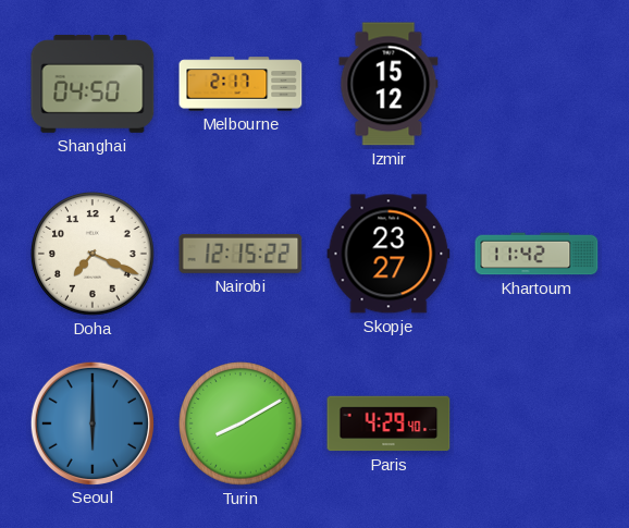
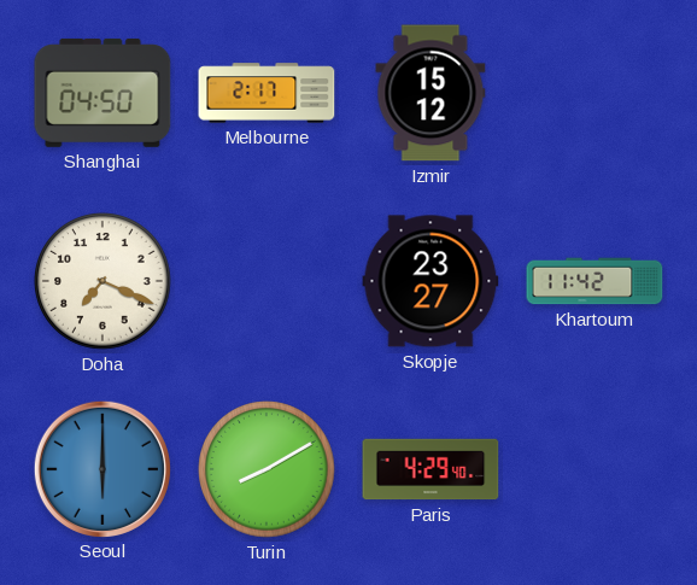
Nairobi: 12:15 -> none (240, 254)
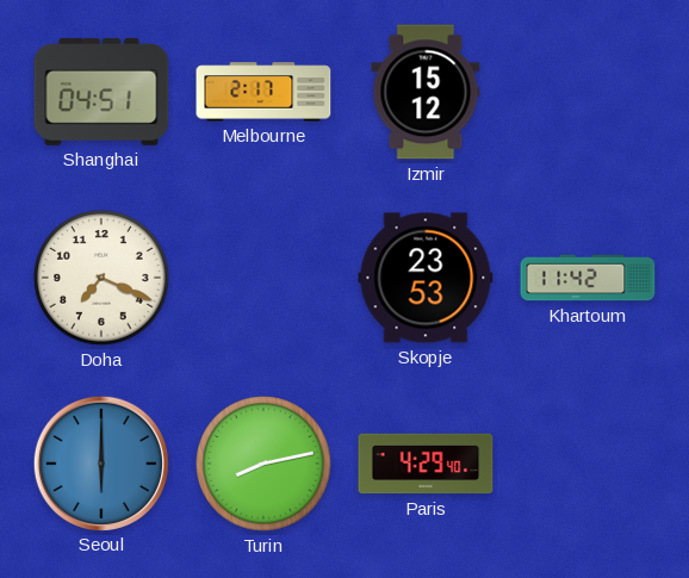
Shanghai: 04:50 -> 04:51 (101, 92)
Skopje: 23:27 -> 23:53 (426, 278)
Turin: 8:10 -> 8:13 (263, 464)
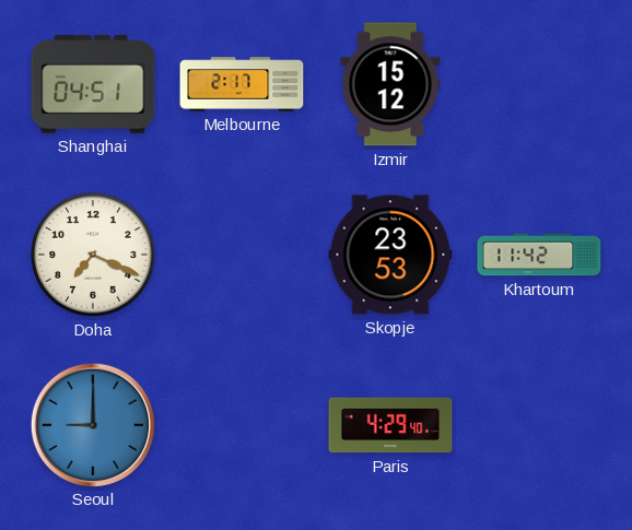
Seoul: 6:00 -> 9:00 (92, 424)
Turin: 8:13 -> none (263, 464)
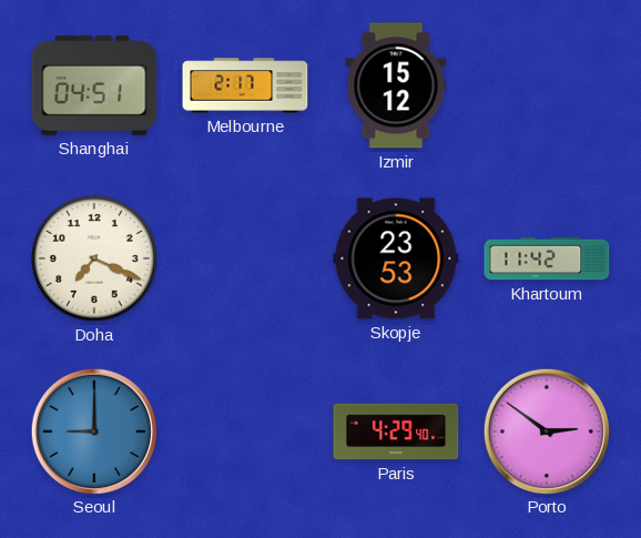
Porto: none -> 2:51 (546, 430)
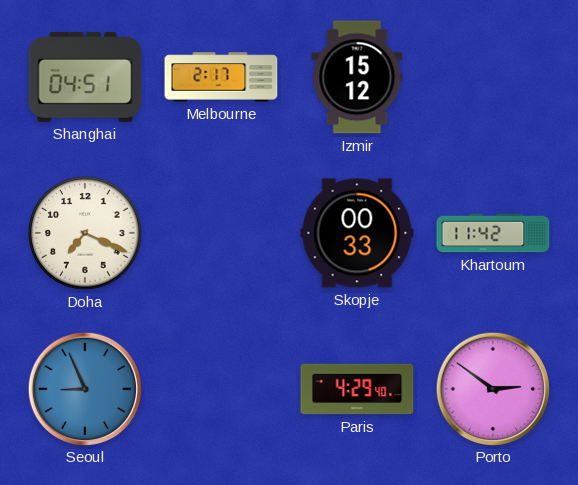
Skopje: 23:53 -> 00:33 (357, 233)
Seoul: 9:00 -> 8:56 (84, 388)
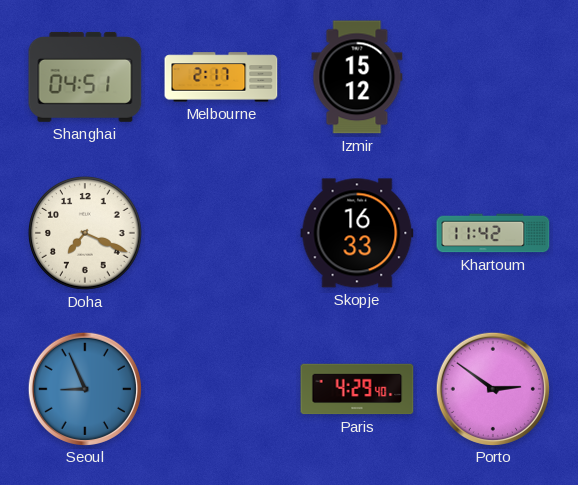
Skopje: 00:33 -> 16:33 (357, 233)
